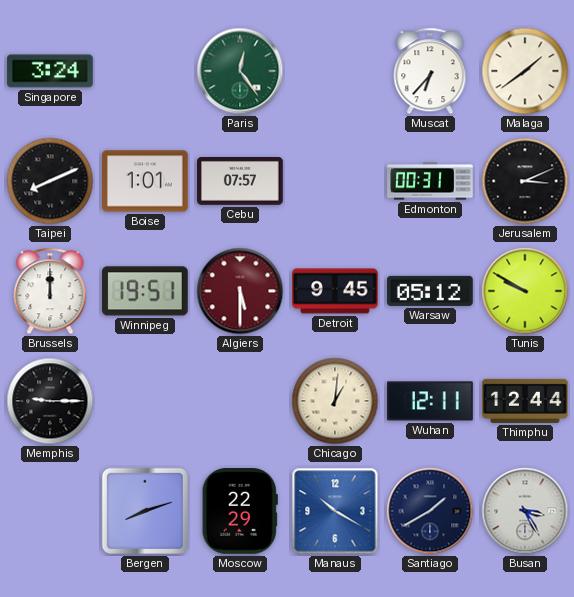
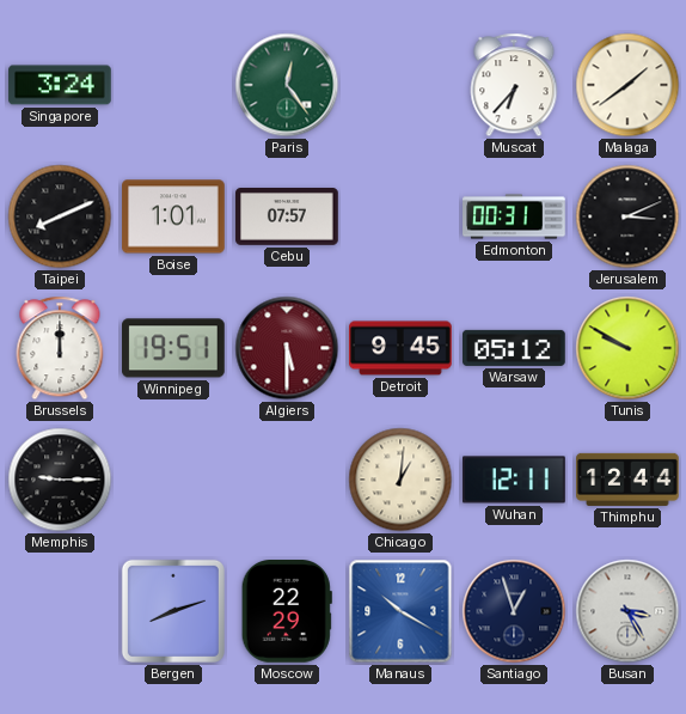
Santiago: 1:40 -> 12:57 (514, 611)
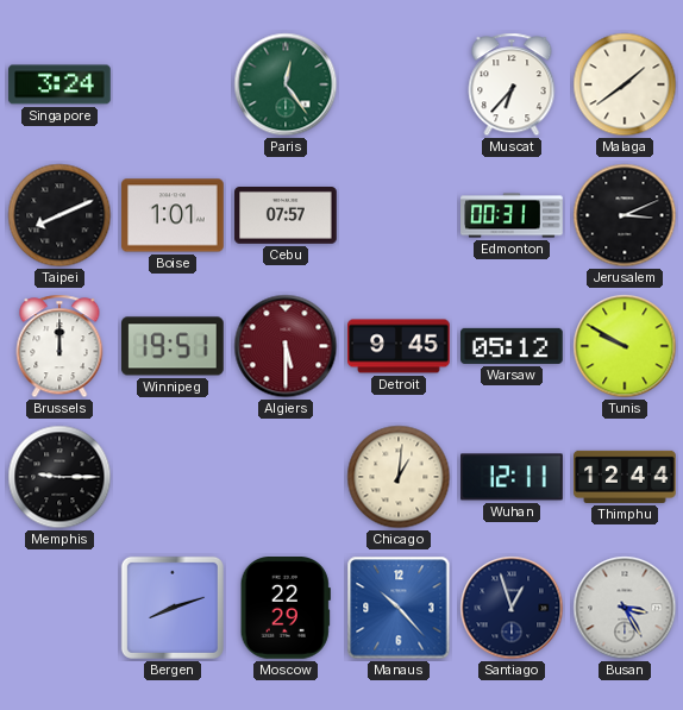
Manaus: 10:20 -> 10:23 (399, 608)
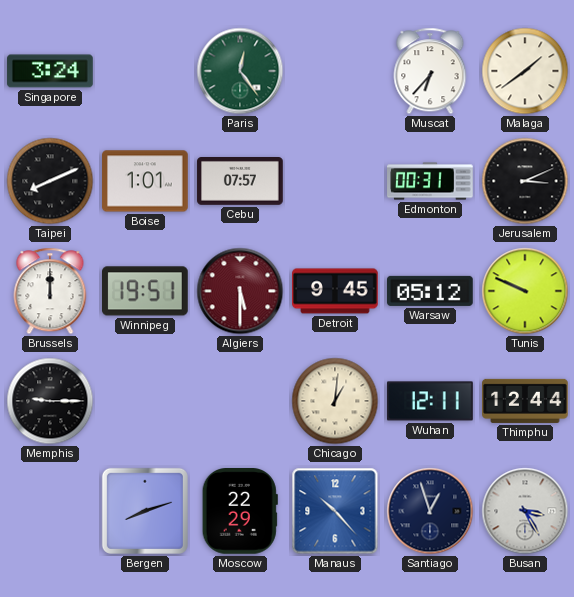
Tunis: 9:50 -> 9:49 (525, 291)
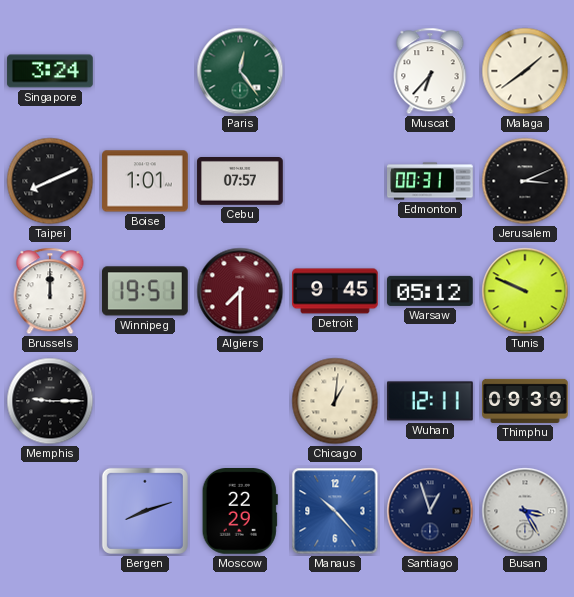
Algiers: 5:30 -> 7:30 (240, 291)
Thimphu: 12:44 -> 09:39 (525, 401)
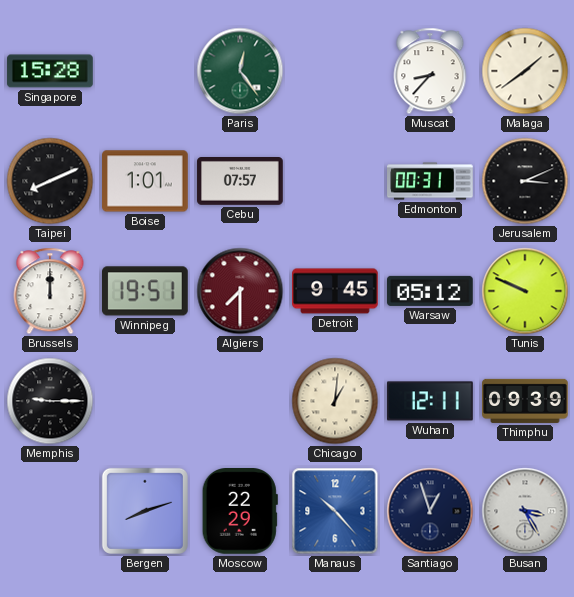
Singapore: 3:24 -> 15:28 (50, 71)
Muscat: 6:37 -> 8:37 (430, 71)
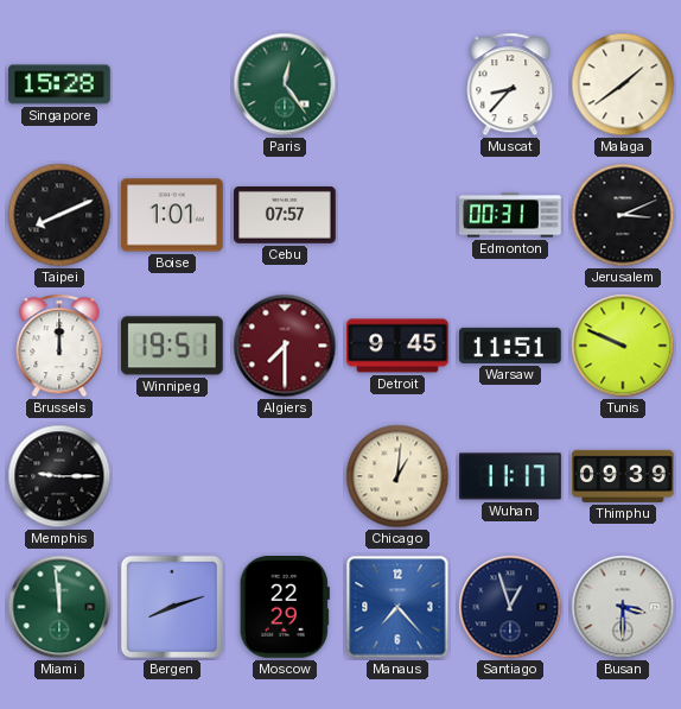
Warsaw: 05:12 -> 11:51 (511, 346)
Wuhan: 12:11 -> 11:17 (510, 476)
Miami: none -> 11:59 (59, 607)
Manaus: 10:23 -> 7:23 (397, 607)
Busan: 3:25 -> 3:30 (623, 607)
